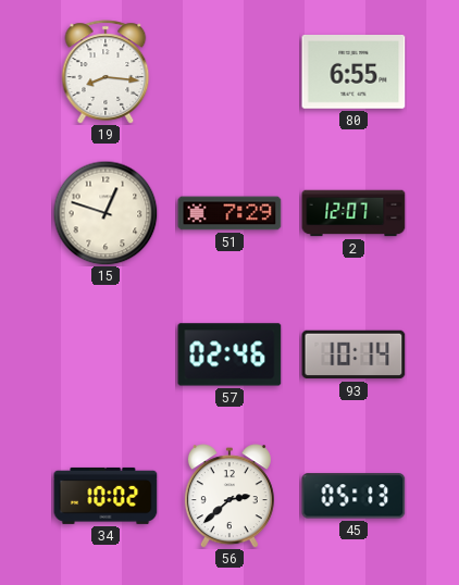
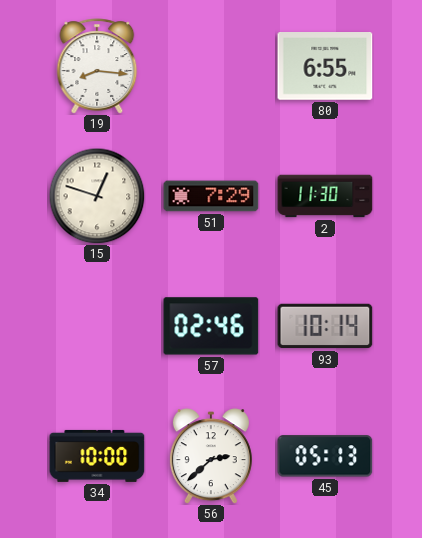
2: 12:07 -> 11:30 (325, 196)
34: 10:02 -> 10:00 (97, 456)
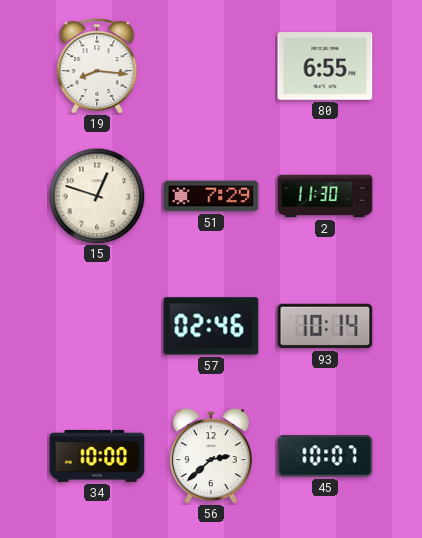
45: 05:13 -> 10:07 (325, 456)
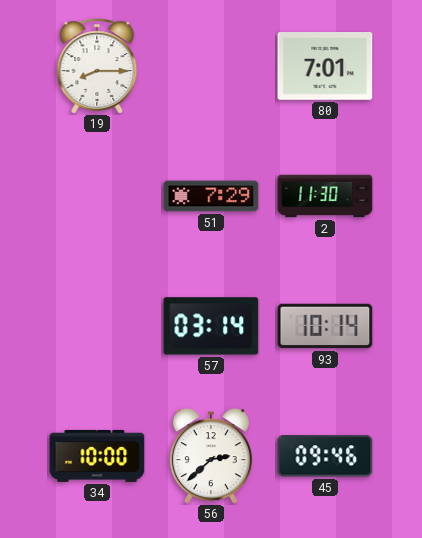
19: 8:16 -> 8:15 (97, 66)
80: 6:55 -> 7:01 (325, 67)
15: 12:48 -> none (97, 196)
57: 02:46 -> 03:14 (211, 326)
45: 10:07 -> 09:46 (325, 456)
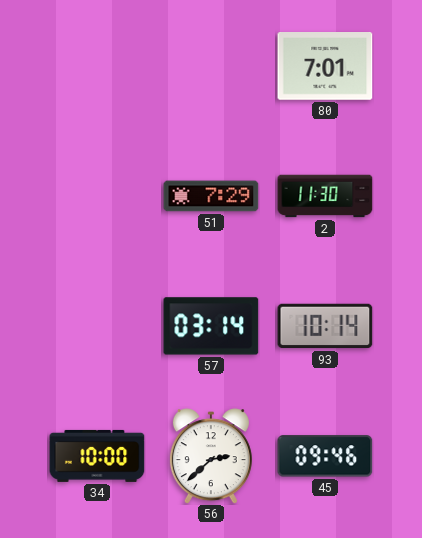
19: 8:15 -> none (97, 66)
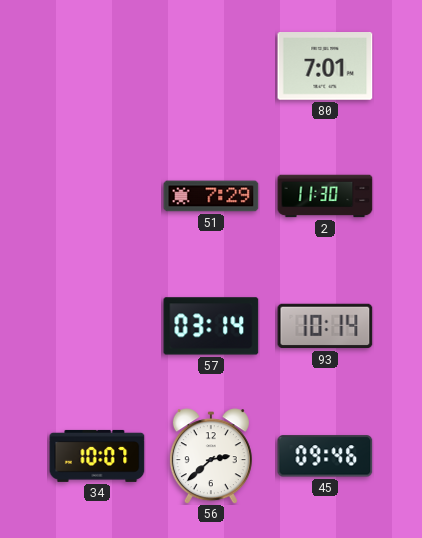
34: 10:00 -> 10:07 (97, 456)
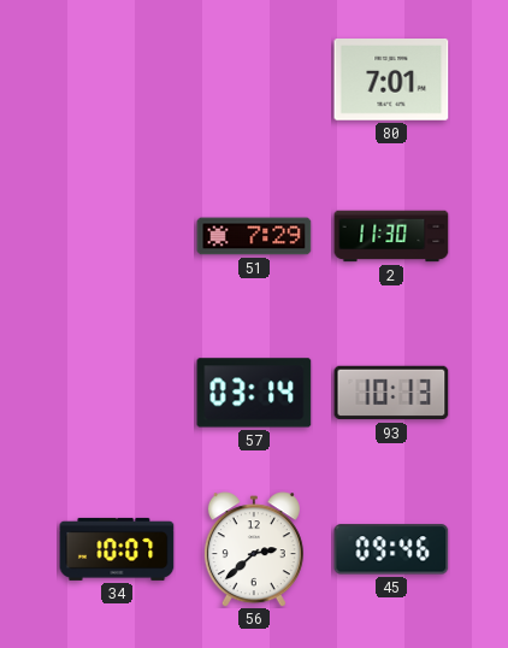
93: 10:14 -> 10:13 (391, 393)
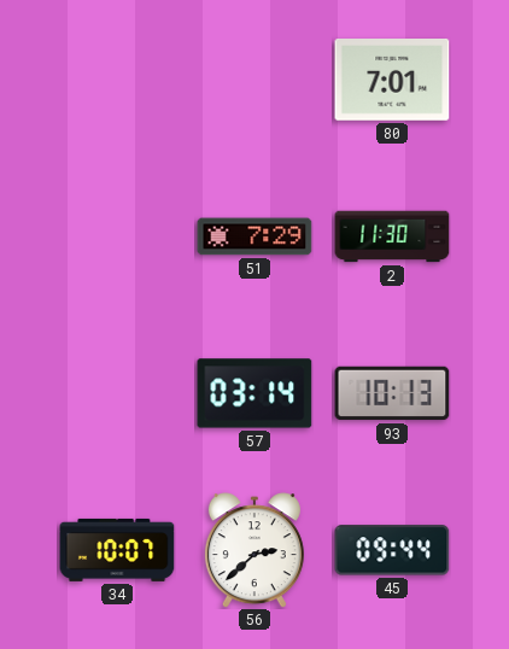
45: 09:46 -> 09:44 (392, 550)
